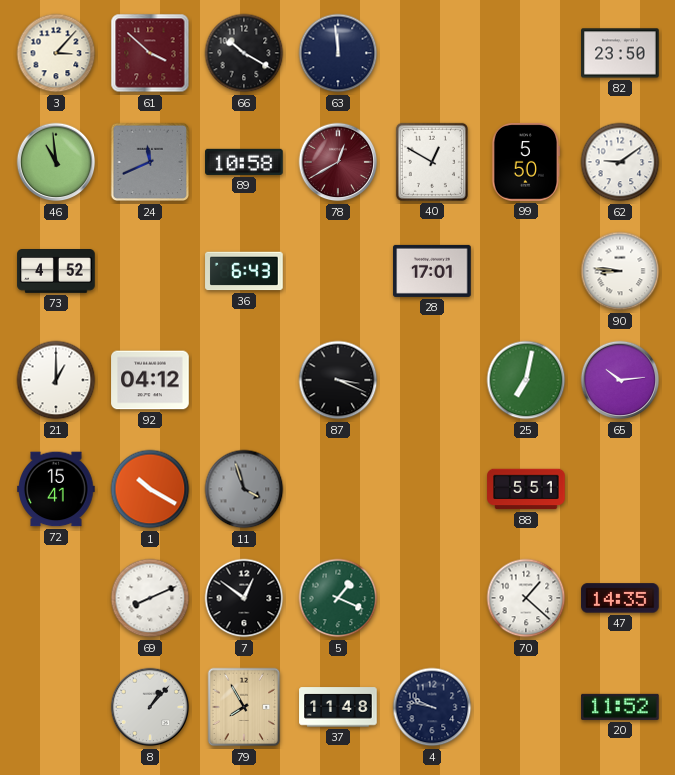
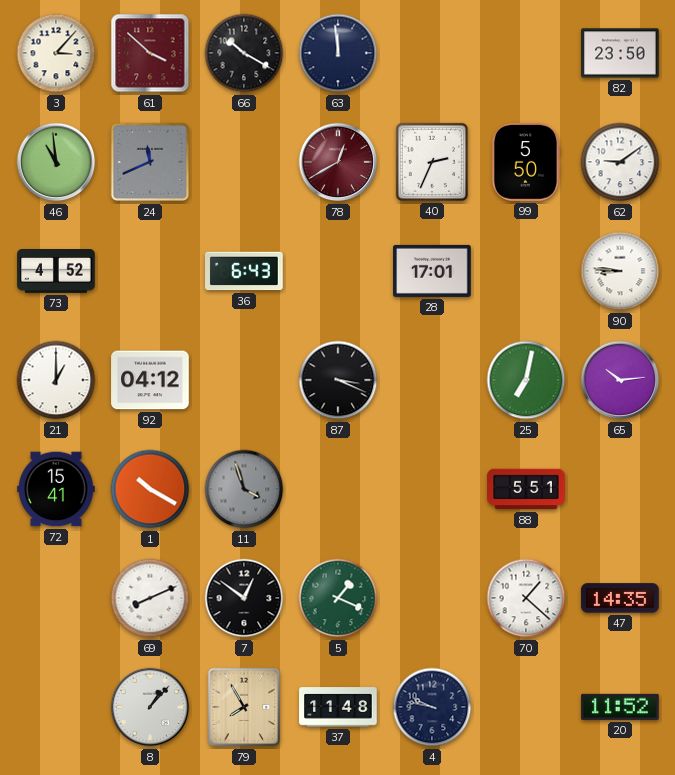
89: 10:58 -> none (244, 162)
40: 12:50 -> 2:34 (432, 162)
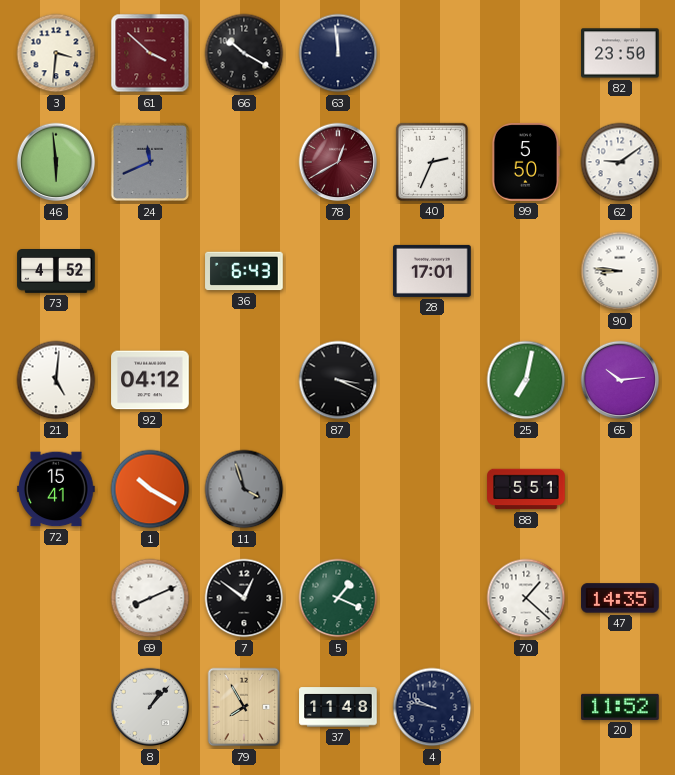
3: 3:07 -> 3:31 (56, 53)
46: 10:59 -> 5:59 (56, 162)
21: 1:00 -> 5:01 (56, 380)
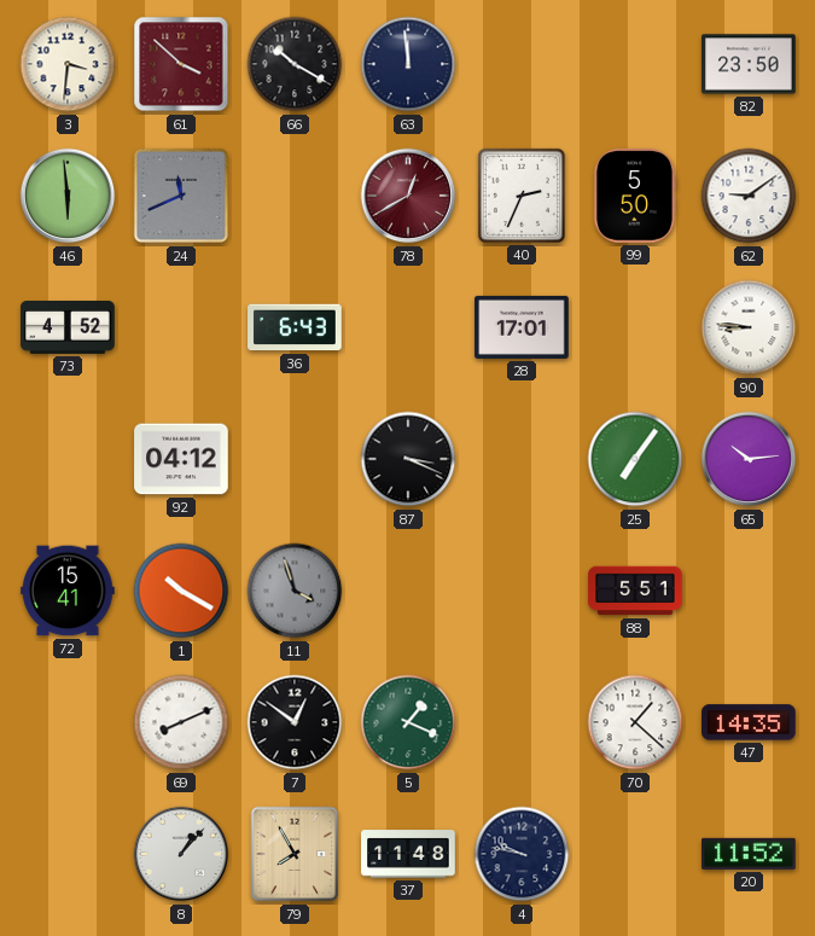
21: 5:01 -> none (56, 380)
25: 7:02 -> 7:06 (635, 459)
